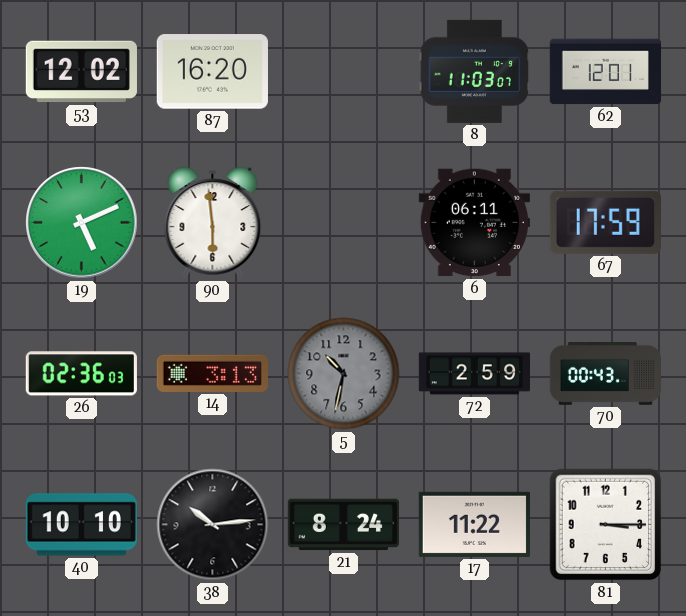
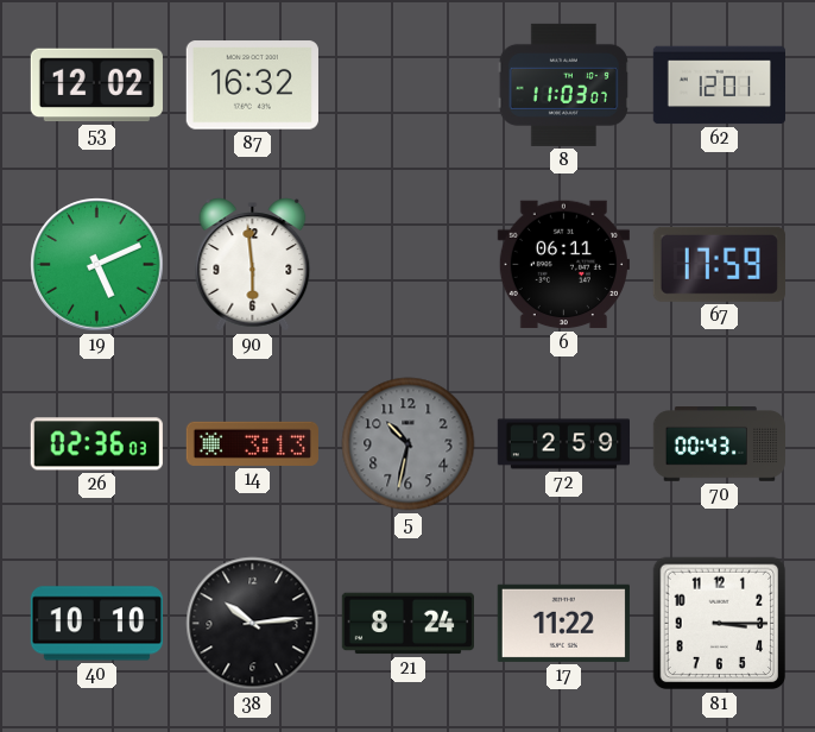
87: 16:20 -> 16:32 (252, 86)
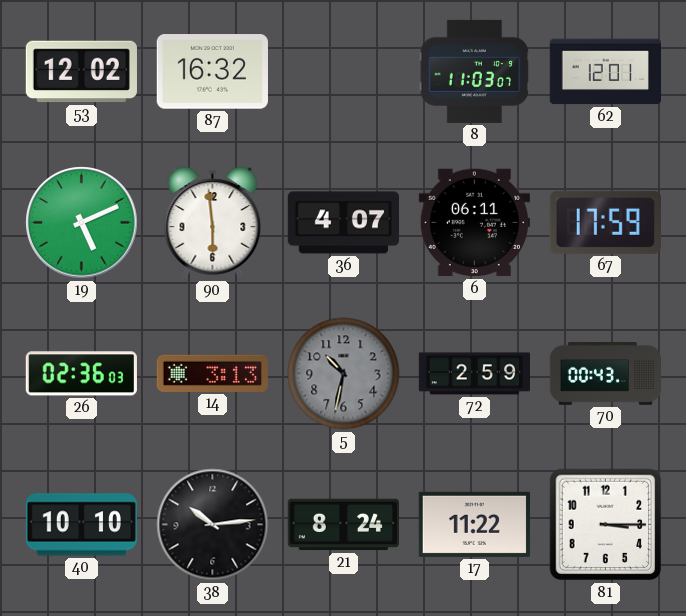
36: none -> 4:07 (343, 223)
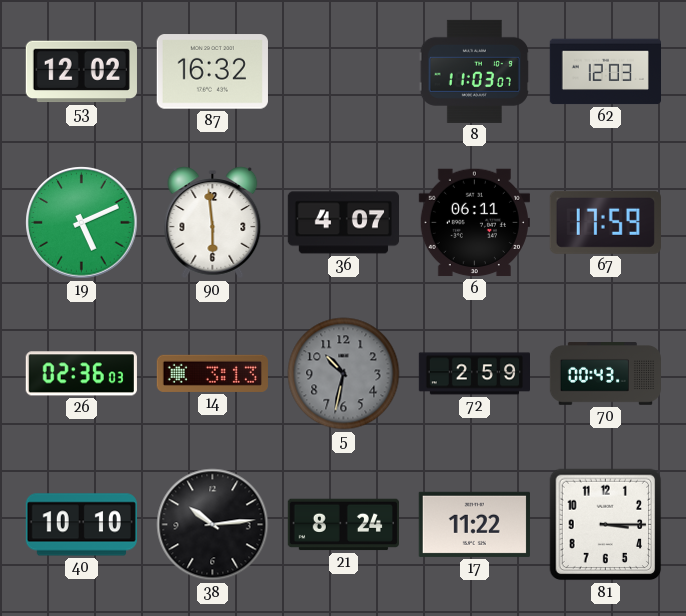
62: 12:01 -> 12:03 (605, 72)
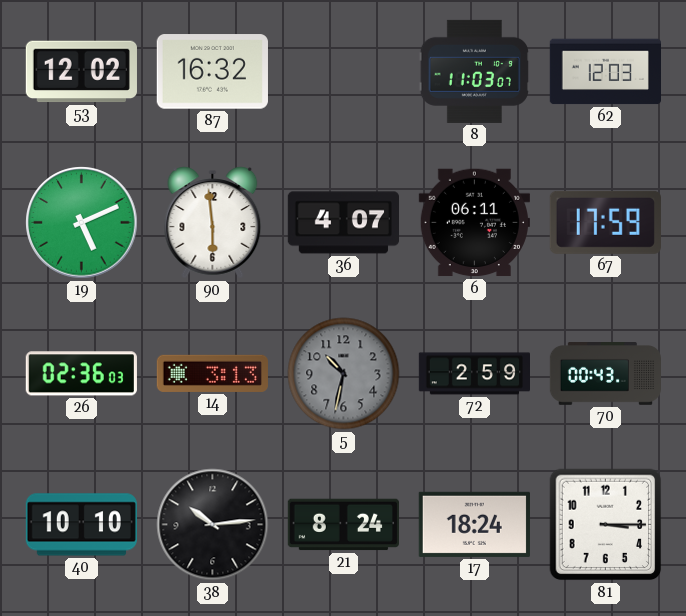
17: 11:22 -> 18:24 (474, 524)
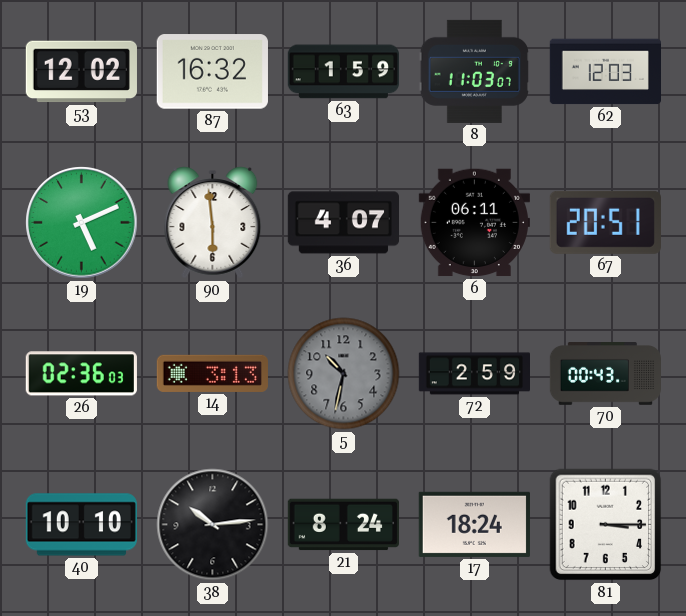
63: none -> 1:59 (343, 72)
67: 17:59 -> 20:51 (605, 222)
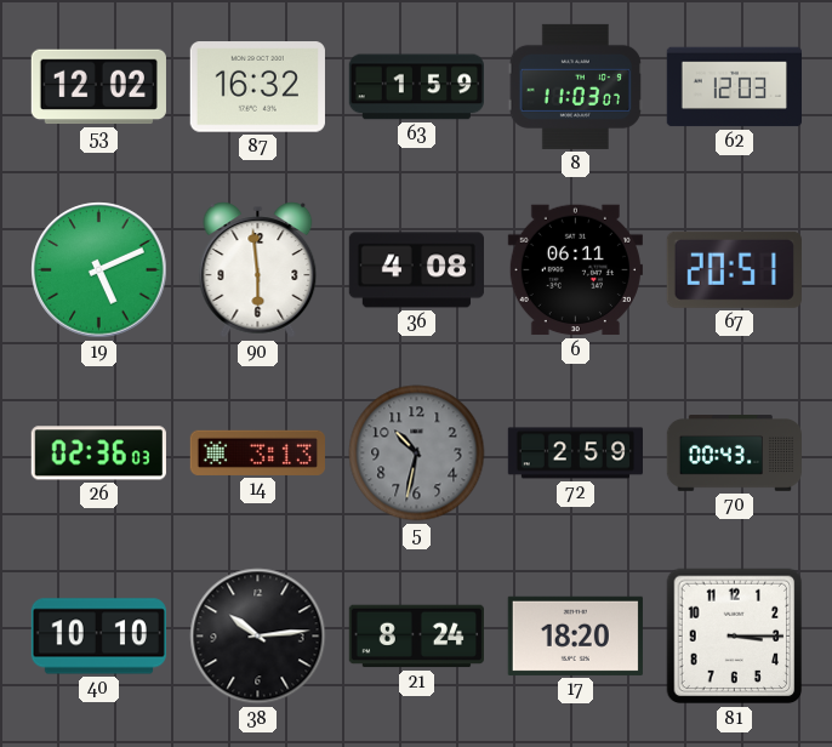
36: 4:07 -> 4:08 (416, 270)
17: 18:24 -> 18:20 (575, 635)
